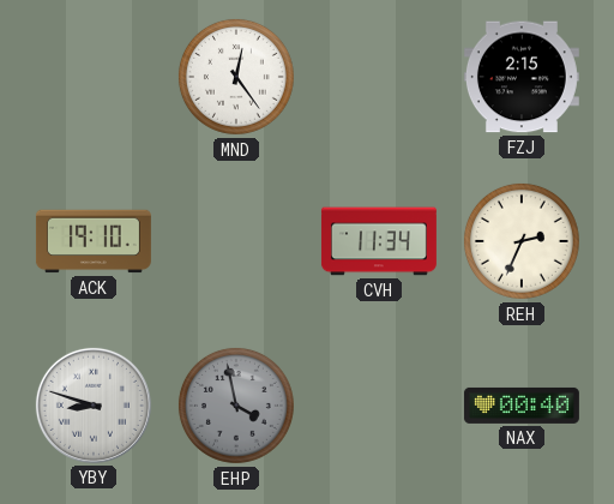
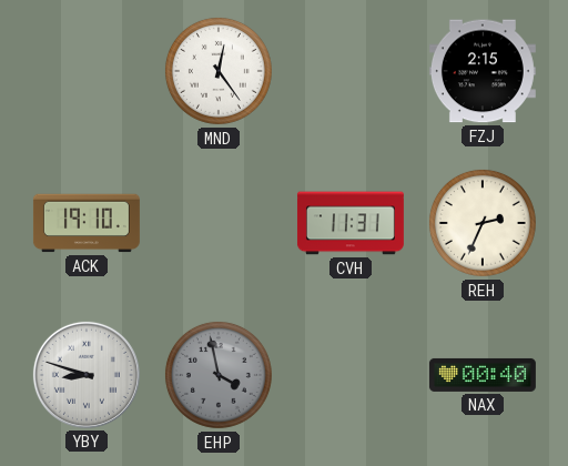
CVH: 11:34 -> 11:31 (351, 223)
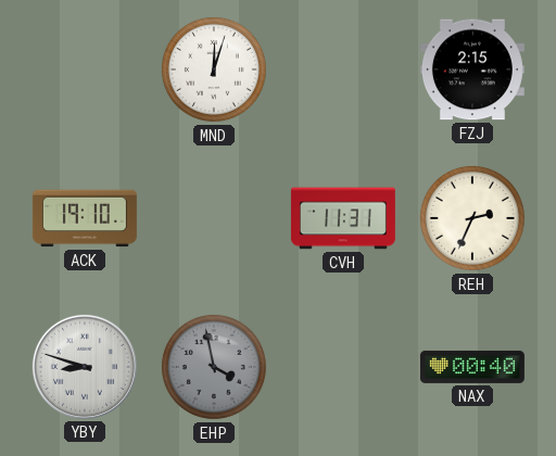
MND: 12:24 -> 12:03 (214, 69)
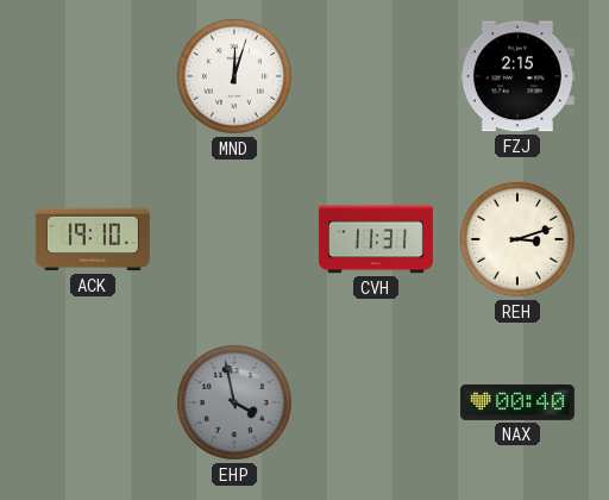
REH: 2:34 -> 3:12 (517, 239)
YBY: 8:48 -> none (85, 367)
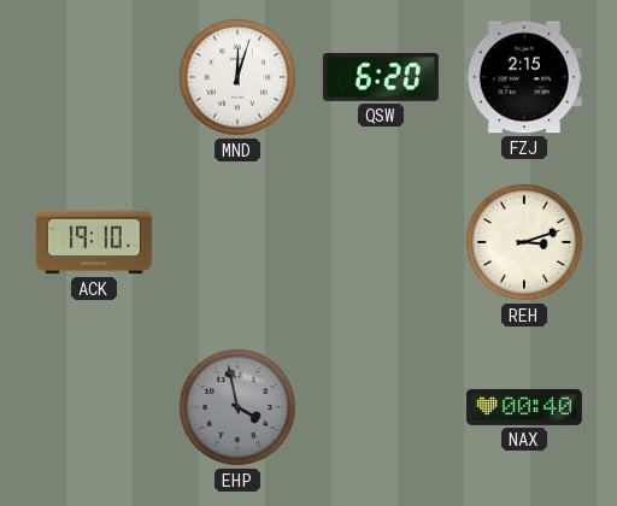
QSW: none -> 6:20 (381, 78)
CVH: 11:31 -> none (376, 239)
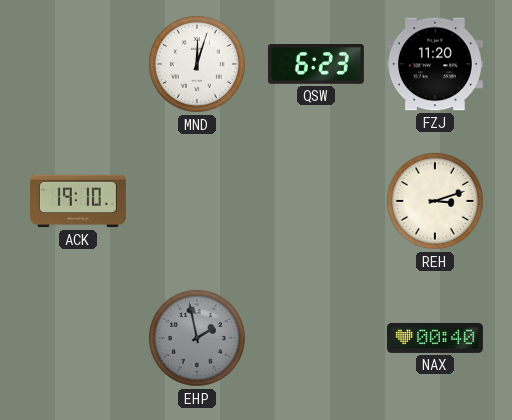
QSW: 6:20 -> 6:23 (316, 65)
FZJ: 2:15 -> 11:20 (435, 64)
EHP: 3:58 -> 1:58 (197, 338)
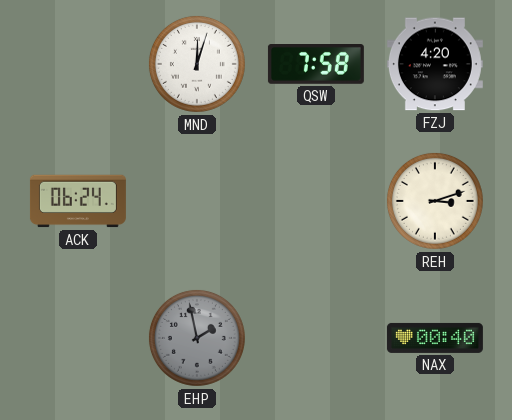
QSW: 6:23 -> 7:58 (316, 65)
FZJ: 11:20 -> 4:20 (435, 64)
ACK: 19:10 -> 06:24 (78, 201)
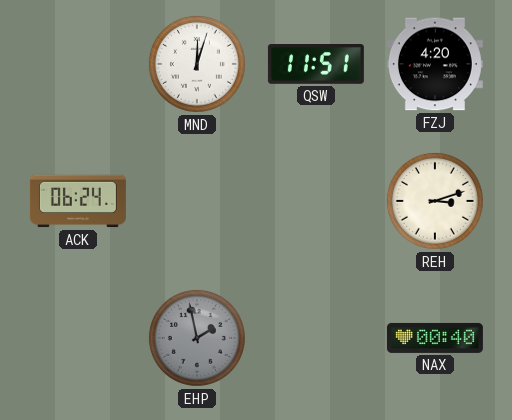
QSW: 7:58 -> 11:51 (316, 65)
